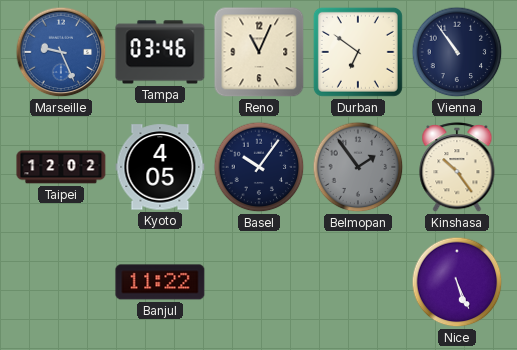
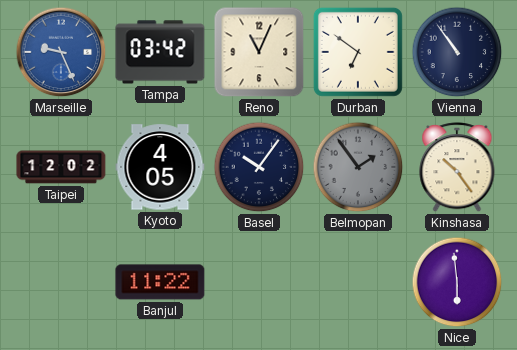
Tampa: 03:46 -> 03:42 (160, 52)
Nice: 5:26 -> 5:59 (457, 282)
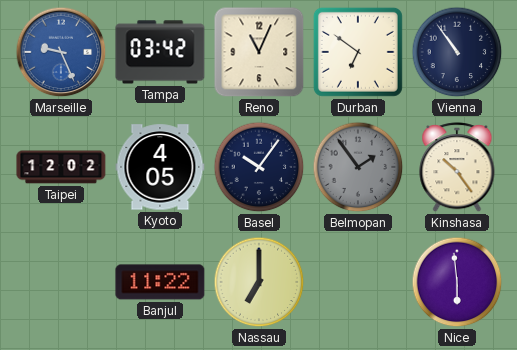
Nassau: none -> 7:00 (259, 282)
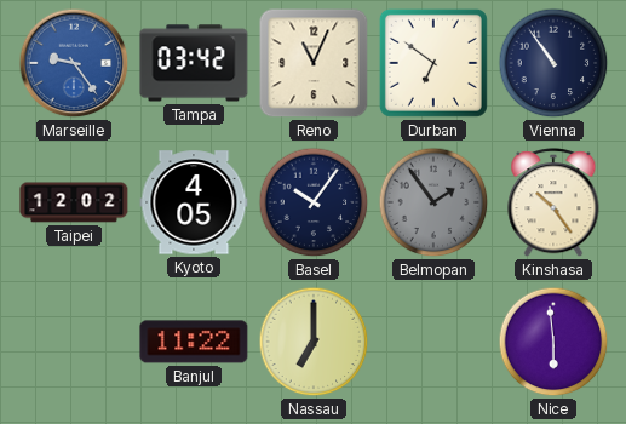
Marseille: 9:26 -> 9:24 (74, 63)
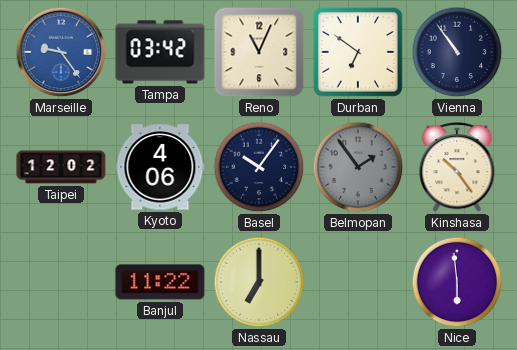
Kyoto: 4:05 -> 4:06 (160, 167)
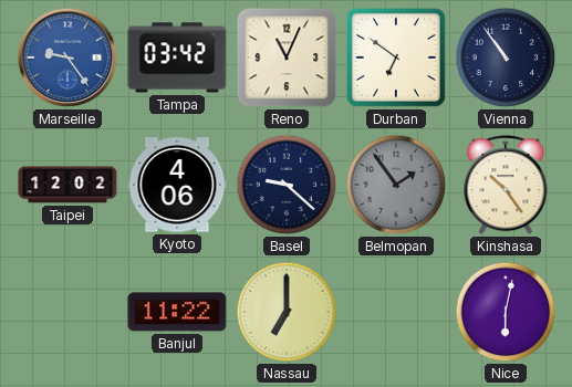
Basel: 10:06 -> 9:22 (287, 185)
Nice: 5:59 -> 6:02 (506, 312)
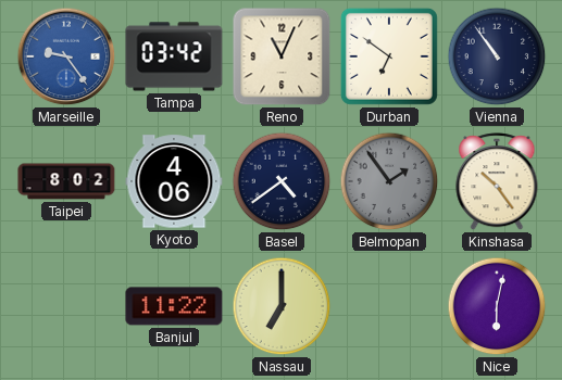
Taipei: 12:02 -> 8:02 (66, 181)
Basel: 9:22 -> 4:39 (282, 181)
